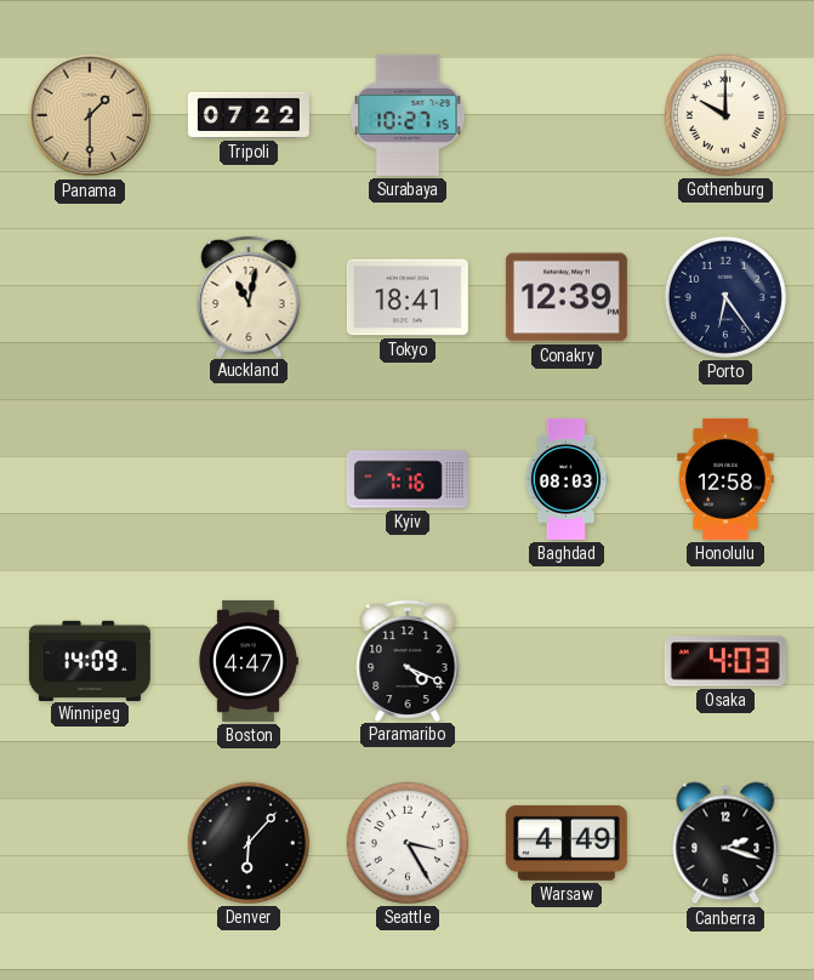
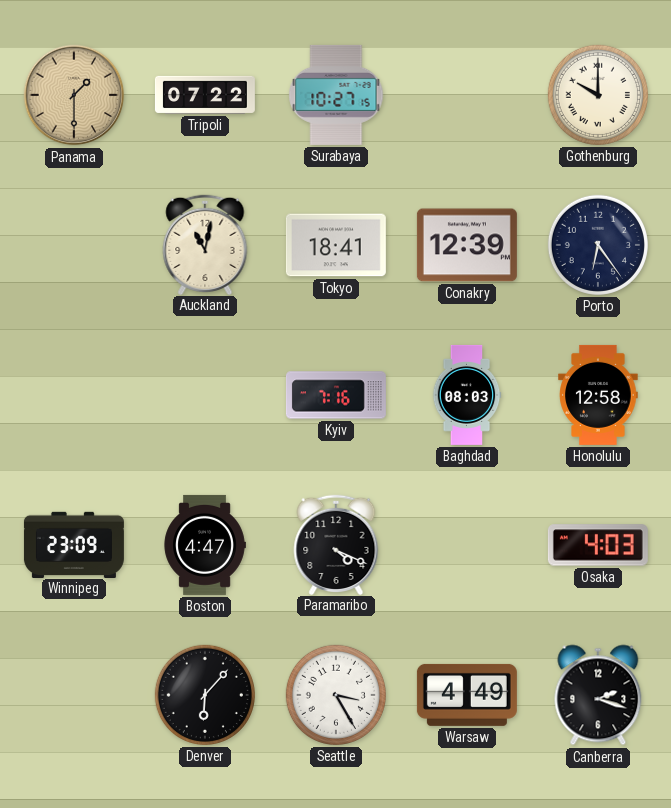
Winnipeg: 14:09 -> 23:09 (74, 544)
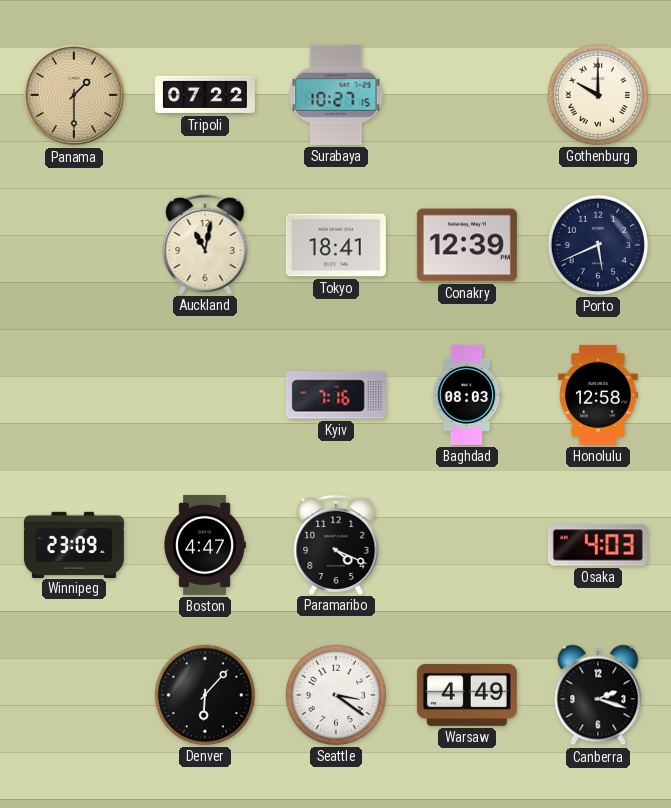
Porto: 6:24 -> 5:41 (598, 245)
Seattle: 3:25 -> 3:21 (336, 695)
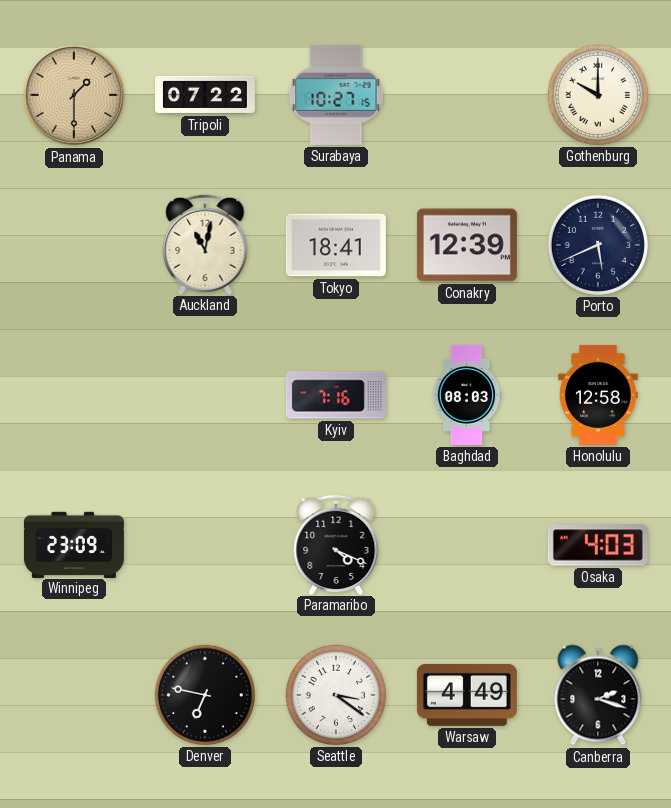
Boston: 4:47 -> none (205, 545)
Denver: 6:07 -> 6:47 (205, 695)
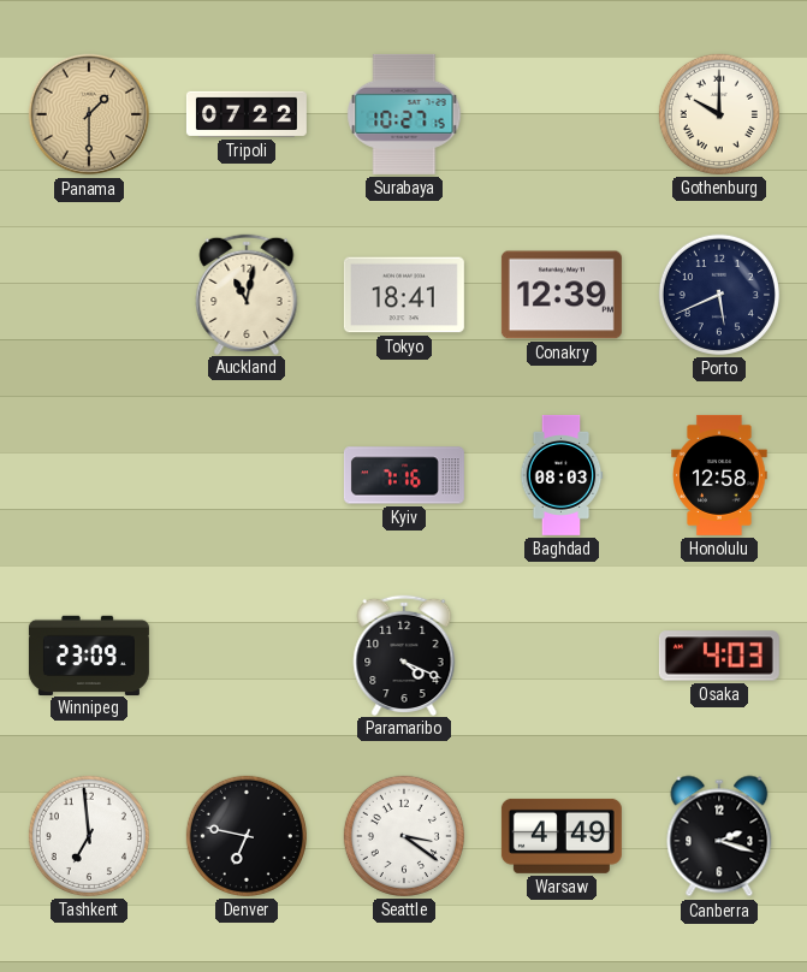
Tashkent: none -> 6:59 (89, 836)
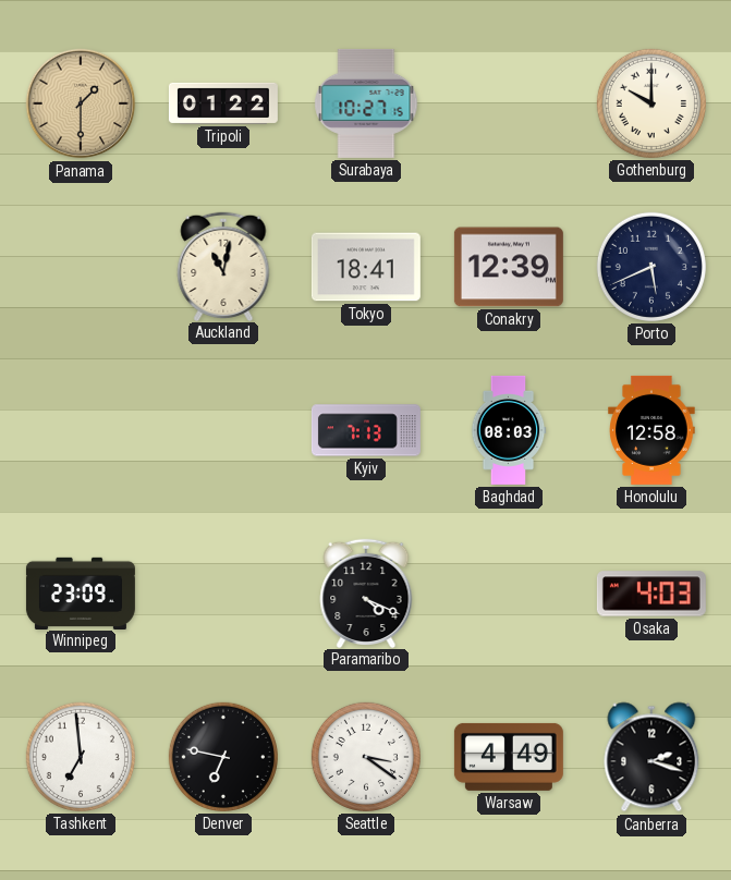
Tripoli: 07:22 -> 01:22 (223, 103)
Kyiv: 7:16 -> 7:13 (366, 430)
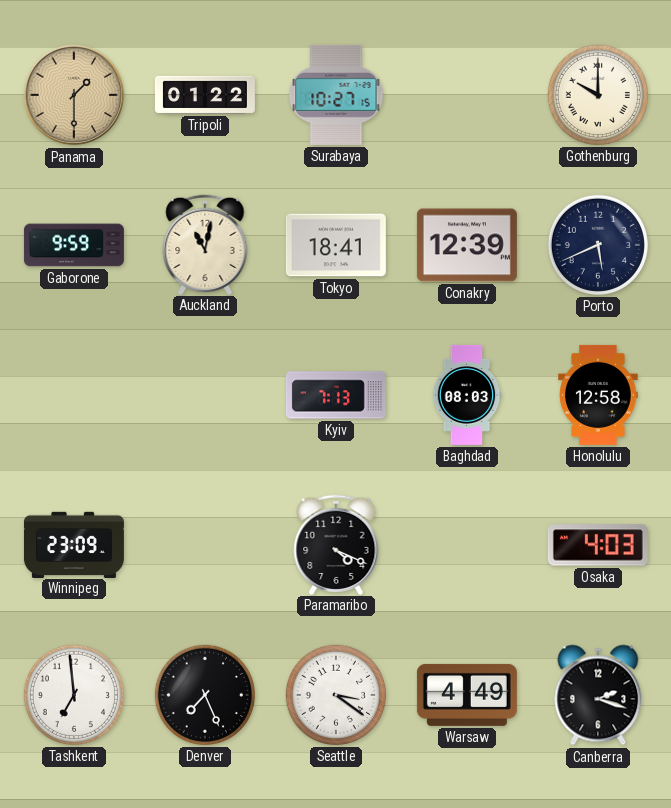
Gaborone: none -> 9:59 (74, 245)
Denver: 6:47 -> 7:26 (205, 695)
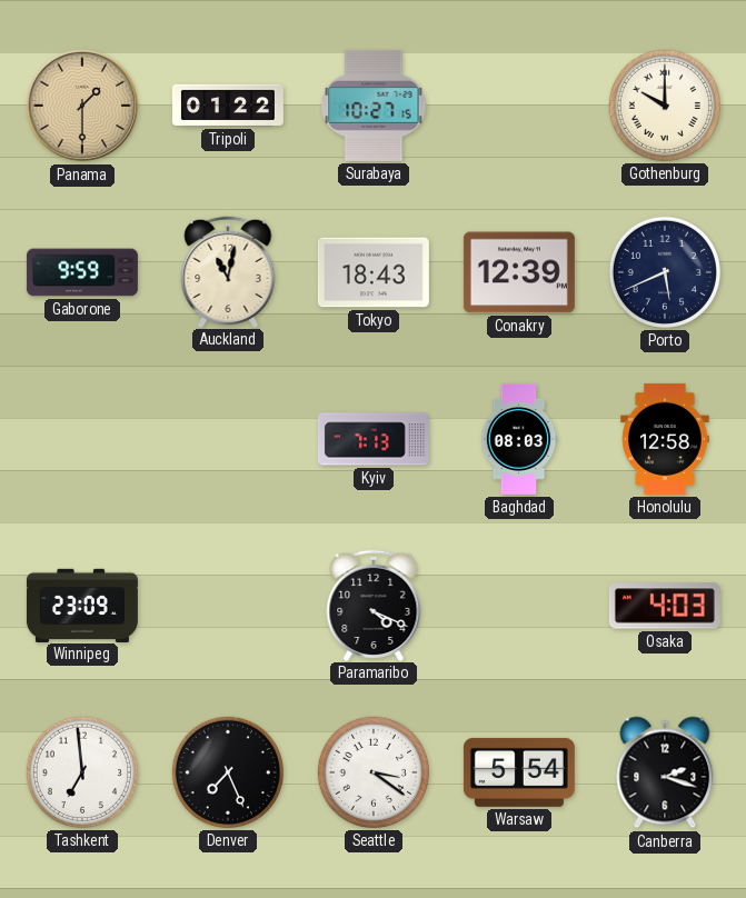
Tokyo: 18:41 -> 18:43 (374, 272)
Warsaw: 4:49 -> 5:54 (519, 772)
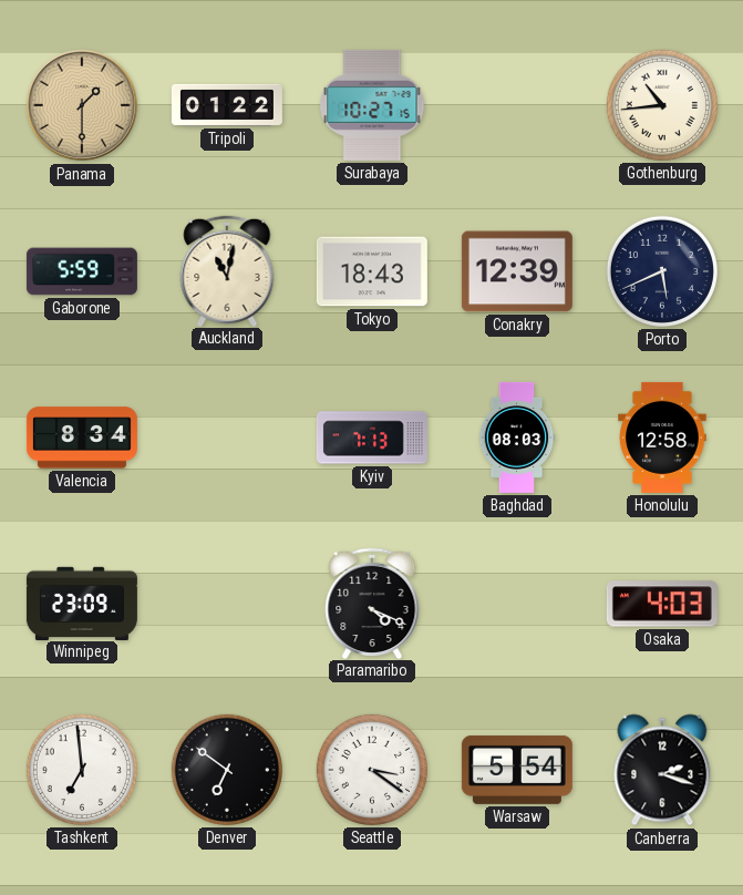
Gothenburg: 10:00 -> 10:44 (662, 105)
Gaborone: 9:59 -> 5:59 (82, 271)
Valencia: none -> 8:34 (82, 438)
Denver: 7:26 -> 6:51 (227, 770)
